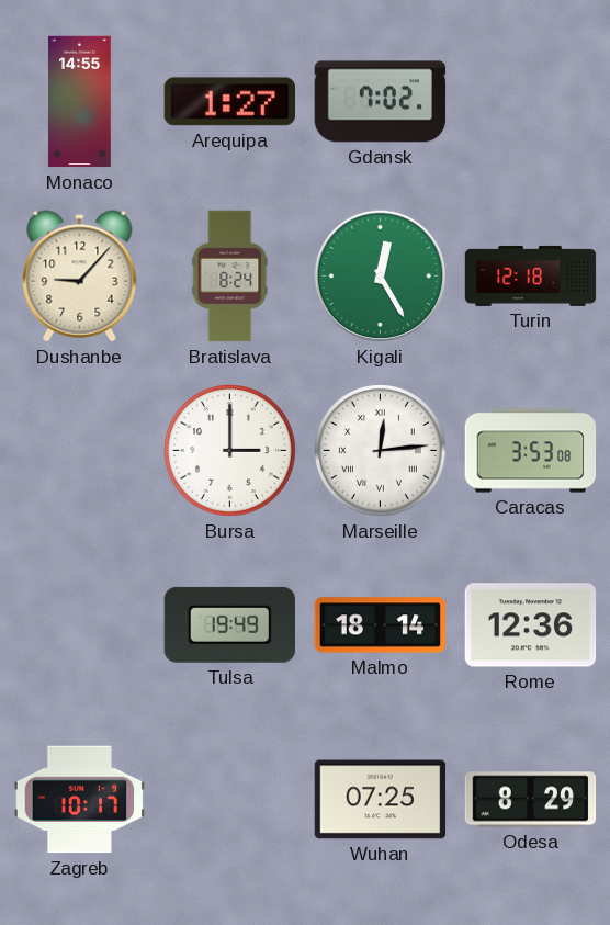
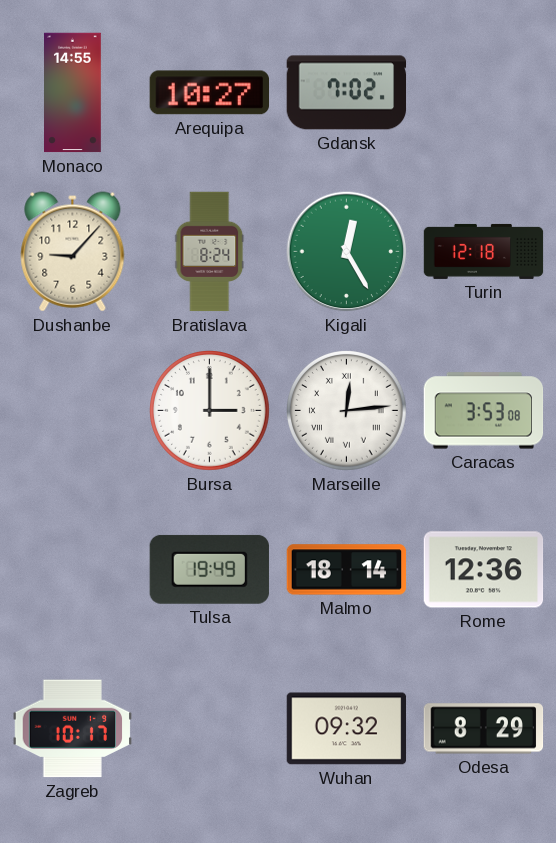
Arequipa: 1:27 -> 10:27 (209, 93)
Wuhan: 07:25 -> 09:32 (347, 729)
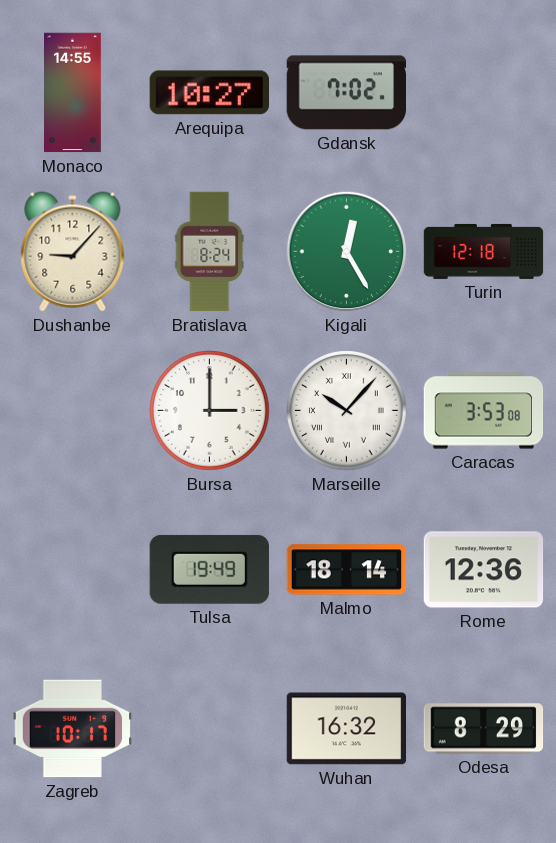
Marseille: 12:14 -> 10:07 (347, 411)
Wuhan: 09:32 -> 16:32 (347, 729)
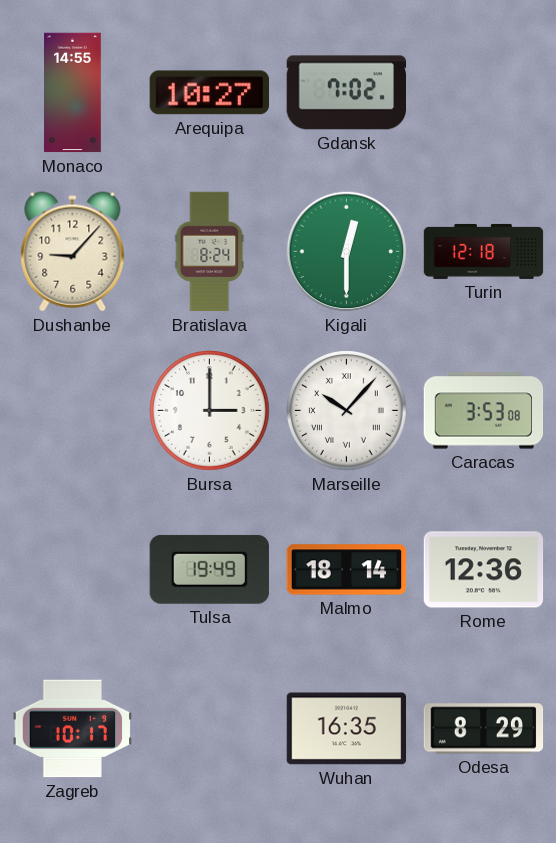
Kigali: 12:25 -> 12:30 (347, 252)
Wuhan: 16:32 -> 16:35 (347, 729)
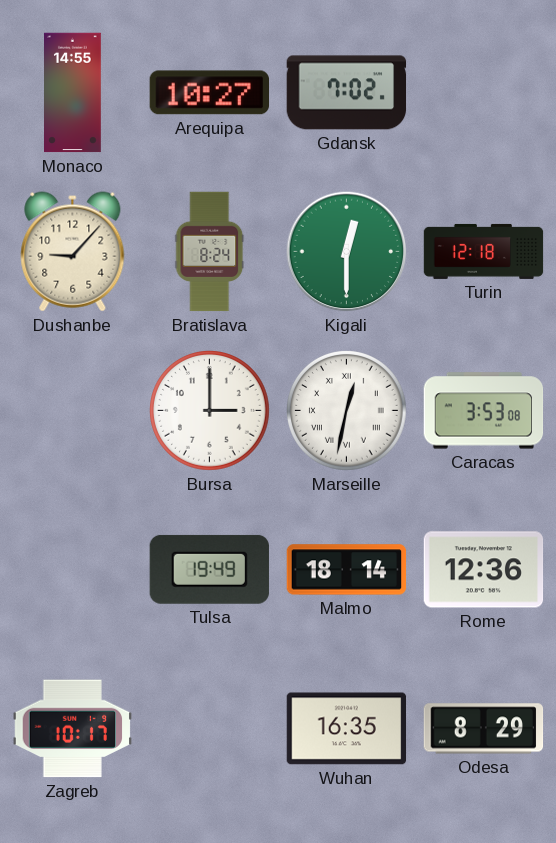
Marseille: 10:07 -> 12:32 (347, 411)
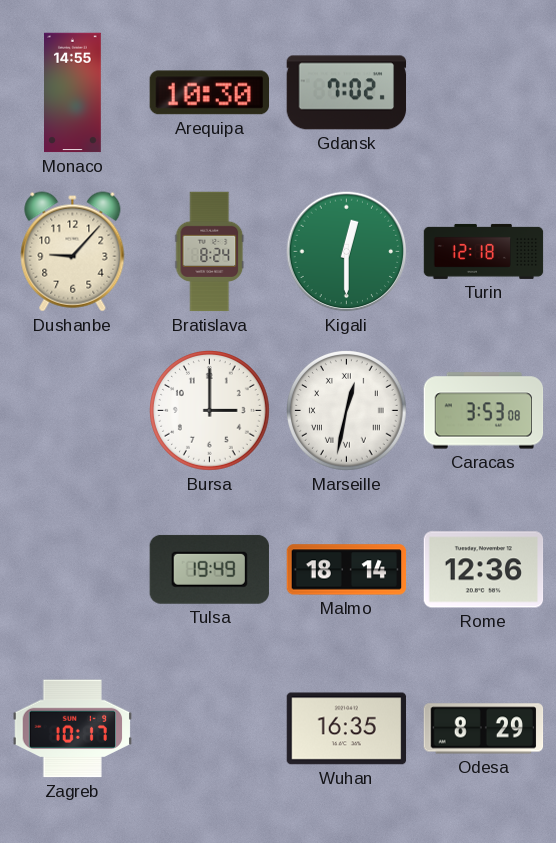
Arequipa: 10:27 -> 10:30 (209, 93)
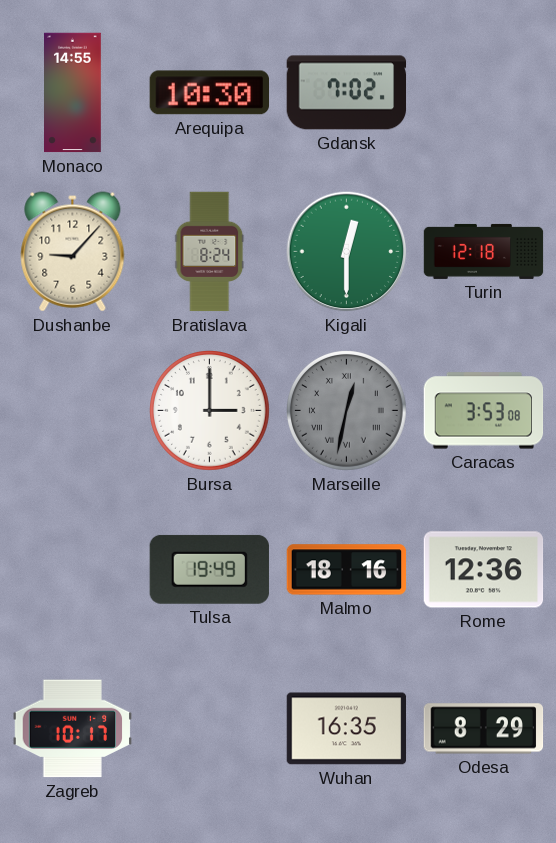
Marseille dial: white -> grey (347, 411)
Malmo: 18:14 -> 18:16 (347, 570)
